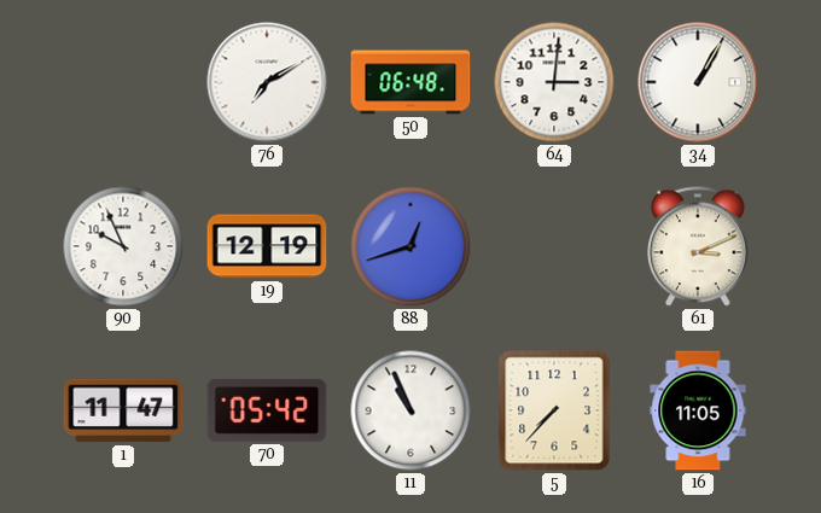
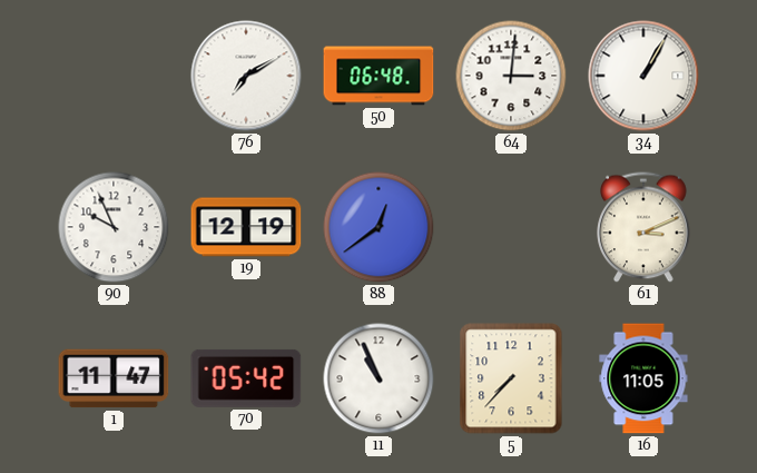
88: 12:42 -> 12:39 (378, 227)
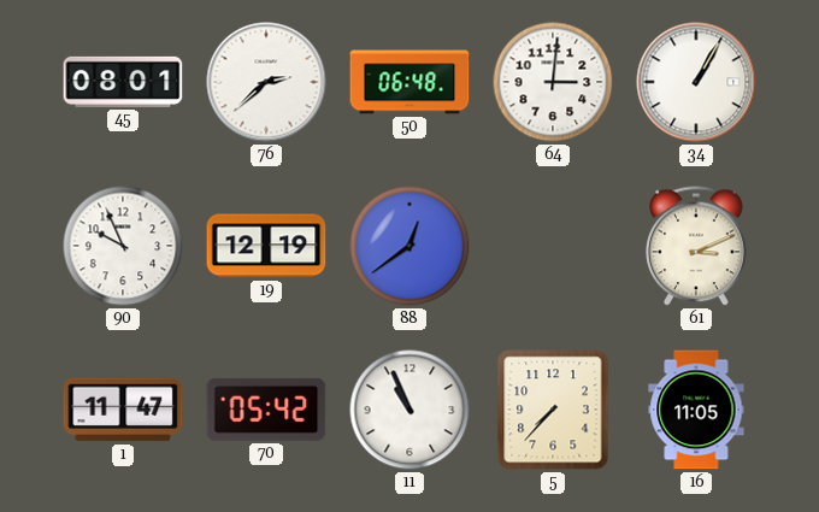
45: none -> 08:01 (123, 82)
76: 7:10 -> 2:38 (266, 82)
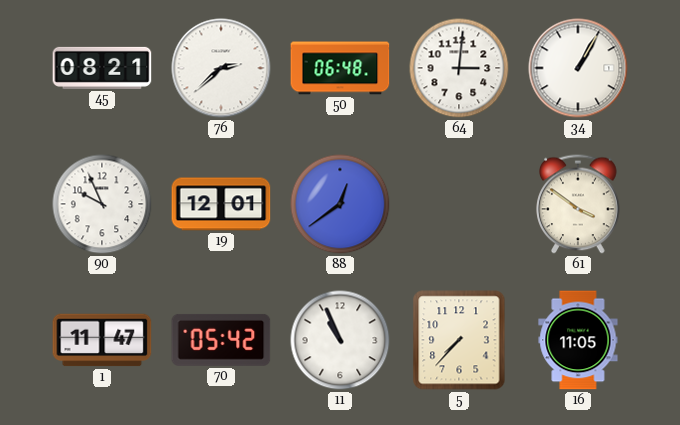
45: 08:01 -> 08:21 (102, 68)
19: 12:19 -> 12:01 (221, 204)
61: 3:11 -> 3:51 (578, 204)
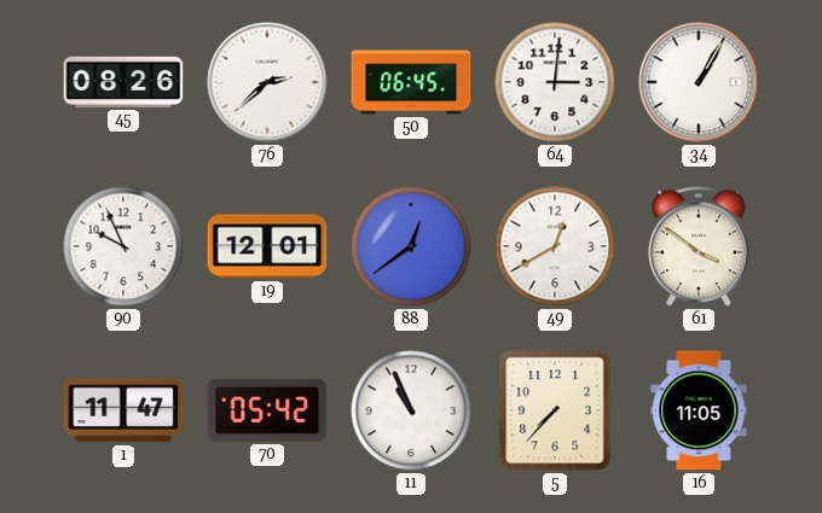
45: 08:21 -> 08:26 (123, 82)
50: 06:48 -> 06:45 (411, 82)
49: none -> 12:40 (555, 246)
